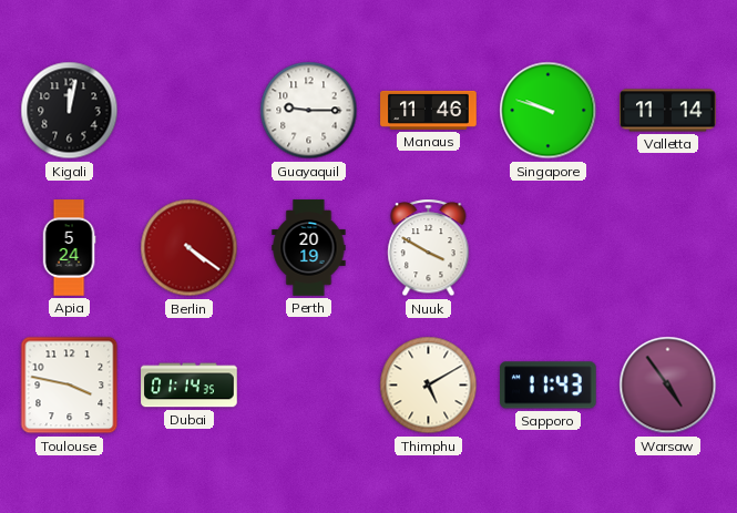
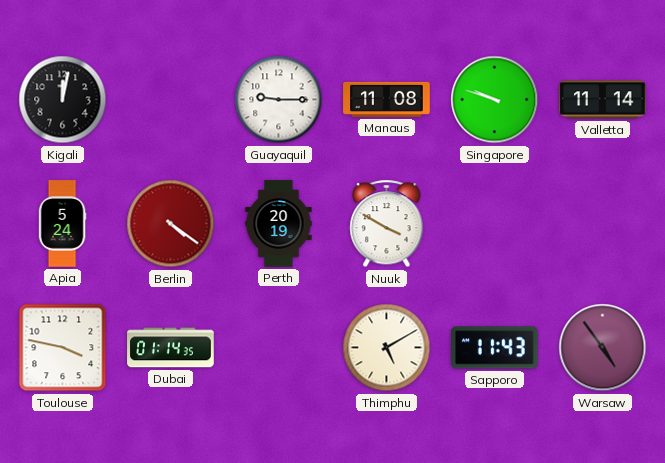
Manaus: 11:46 -> 11:08 (387, 99)
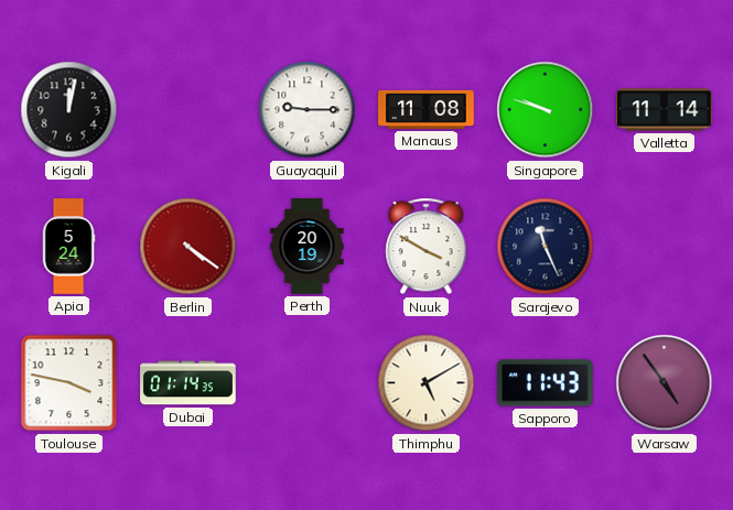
Sarajevo: none -> 11:26 (546, 247)
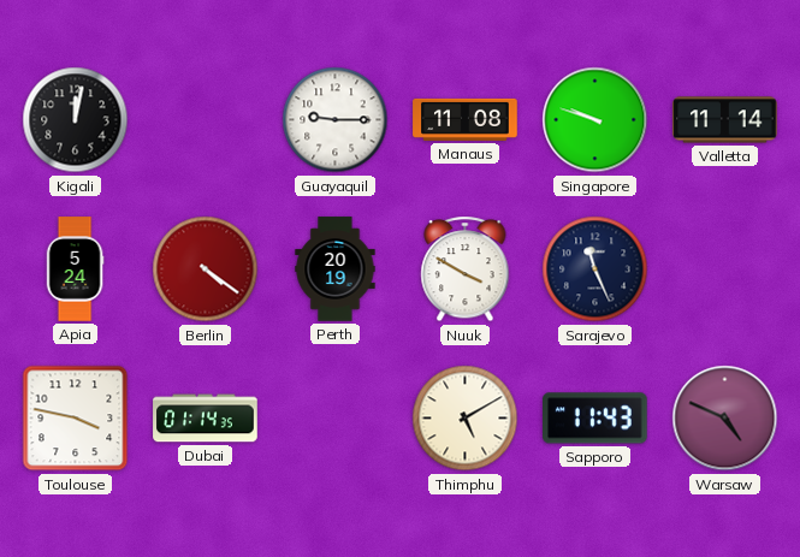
Warsaw: 4:54 -> 4:49 (725, 419)
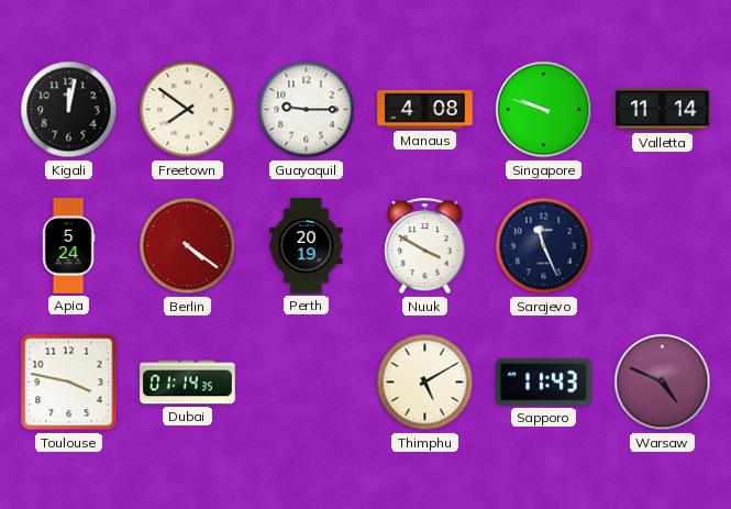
Freetown: none -> 7:51 (188, 110)
Manaus: 11:08 -> 4:08 (425, 109)
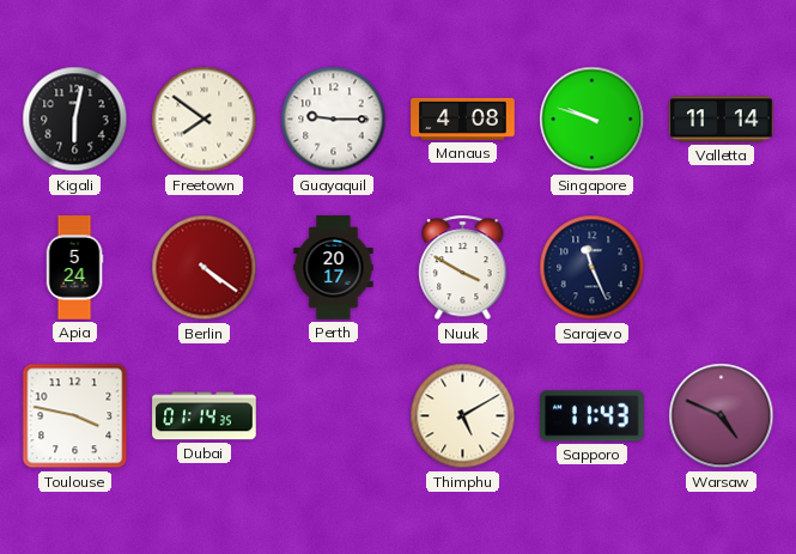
Kigali: 12:02 -> 6:02 (75, 120)
Perth: 20:19 -> 20:17 (334, 268)
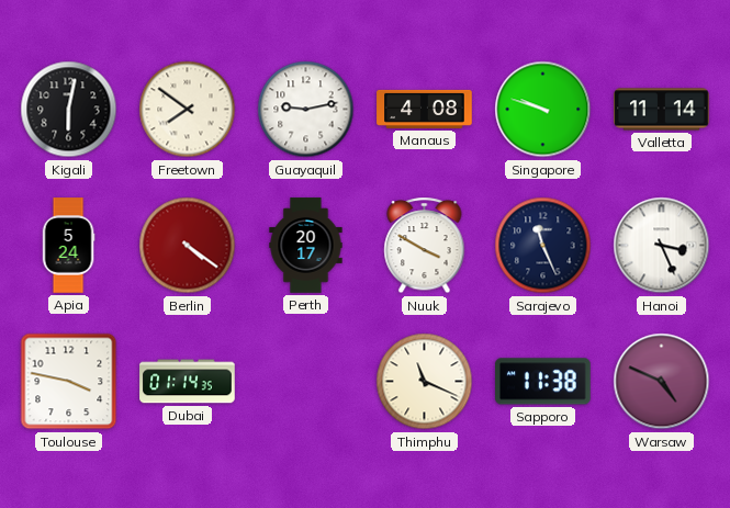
Guayaquil: 9:15 -> 9:13 (306, 110)
Hanoi: none -> 3:26 (662, 246)
Thimphu: 5:10 -> 11:19 (425, 382)
Sapporo: 11:43 -> 11:38 (543, 382)
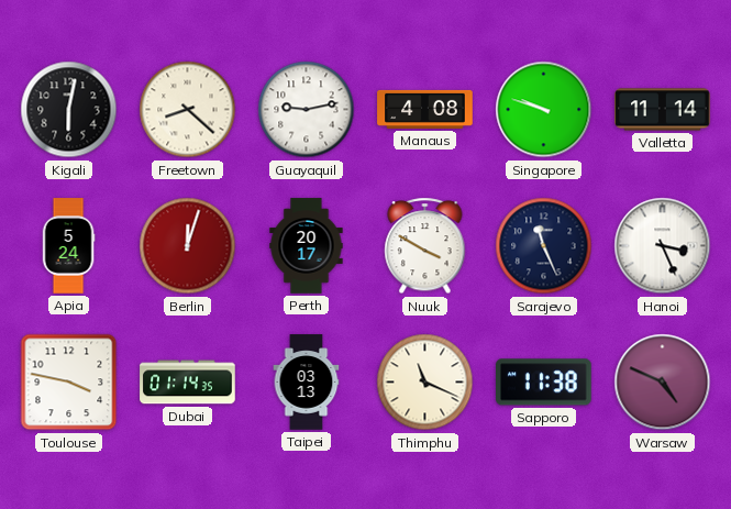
Freetown: 7:51 -> 8:22 (188, 110)
Berlin: 4:21 -> 12:03 (188, 246)
Taipei: none -> 03:13 (307, 383)
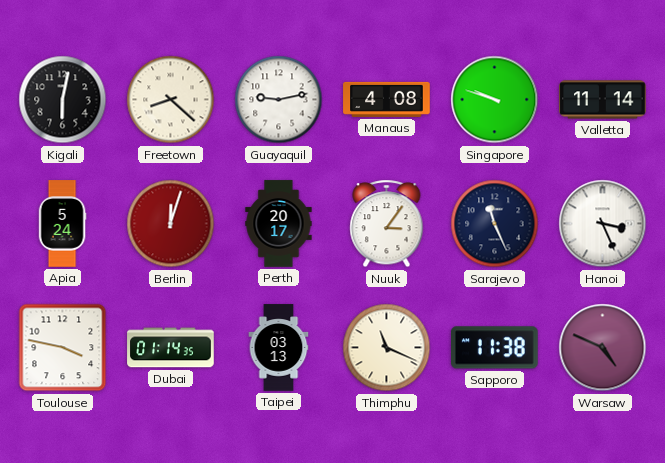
Nuuk: 3:50 -> 3:06 (387, 224)
